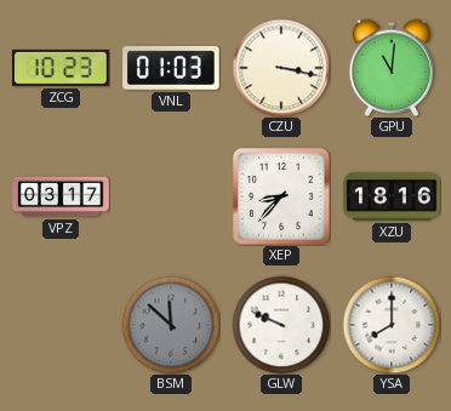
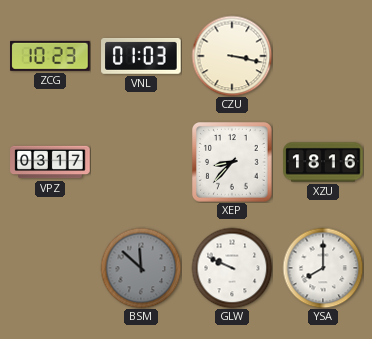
GPU: 11:01 -> none (392, 68)
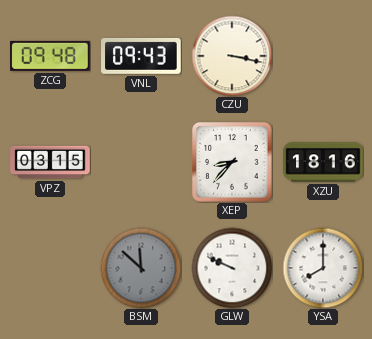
ZCG: 10:23 -> 09:48 (50, 56)
VNL: 01:03 -> 09:43 (141, 56)
VPZ: 03:17 -> 03:15 (50, 162)
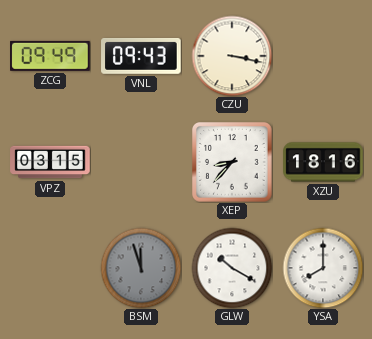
ZCG: 09:48 -> 09:49 (50, 56)
BSM: 11:52 -> 11:57 (141, 268)
GLW: 9:49 -> 10:20 (232, 268)
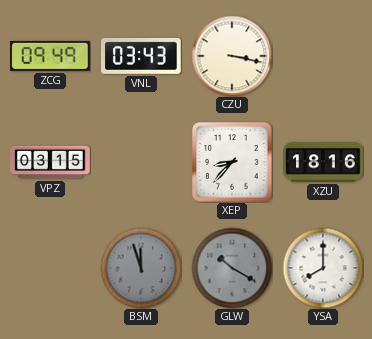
VNL: 09:43 -> 03:43 (141, 56)
GLW dial: white -> grey (232, 268)
